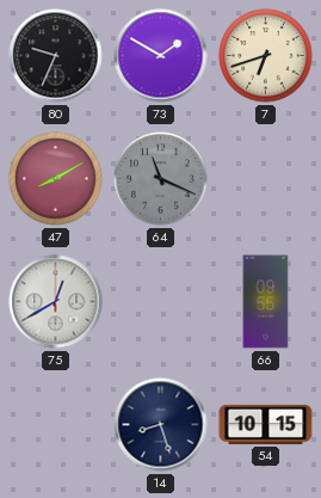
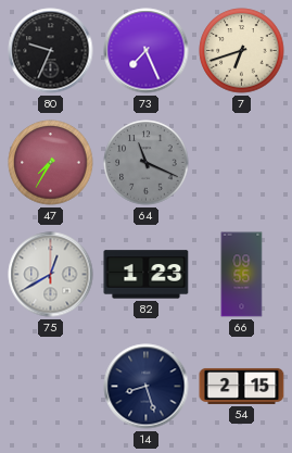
73: 1:50 -> 7:26 (147, 51)
47: 8:10 -> 7:35 (51, 163)
82: none -> 1:23 (147, 275)
54: 10:15 -> 2:15 (242, 386)
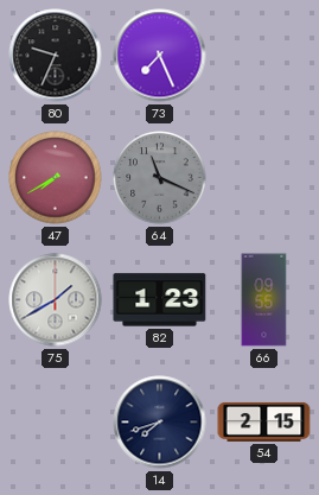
7: 6:42 -> none (242, 51)
47: 7:35 -> 7:40 (56, 178)
75: 12:40 -> 1:40 (56, 300)
14: 8:27 -> 7:42 (160, 423)
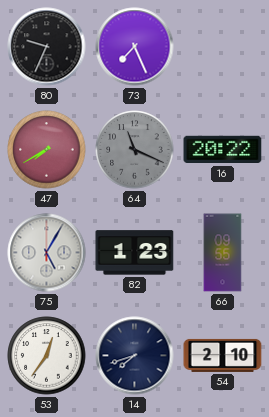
16: none -> 20:22 (223, 150)
75: 1:40 -> 5:05 (47, 253)
53: none -> 12:36 (47, 356)
54: 2:15 -> 2:10 (223, 355)
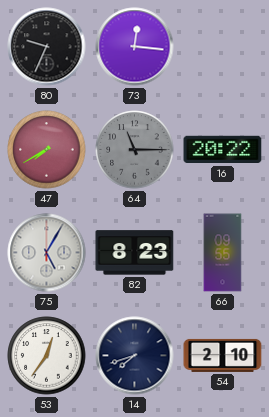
73: 7:26 -> 12:16 (135, 47)
64: 11:19 -> 11:15 (135, 150)
82: 1:23 -> 8:23 (135, 253)
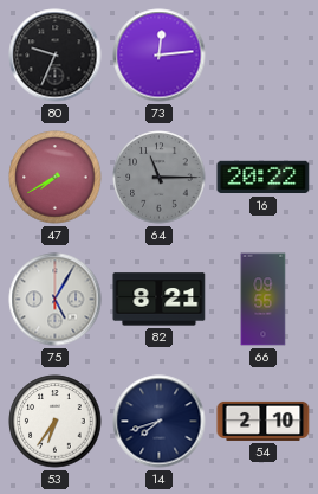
73: 12:16 -> 12:14 (160, 56)
82: 8:23 -> 8:21 (160, 300)
53: 12:36 -> 6:36 (56, 422)
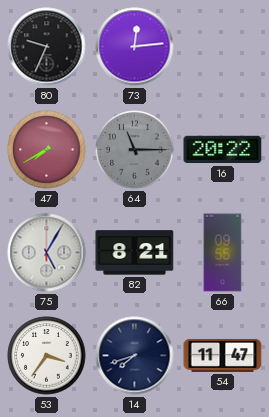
53: 6:36 -> 3:36 (47, 356)
54: 2:10 -> 11:47 (223, 355)
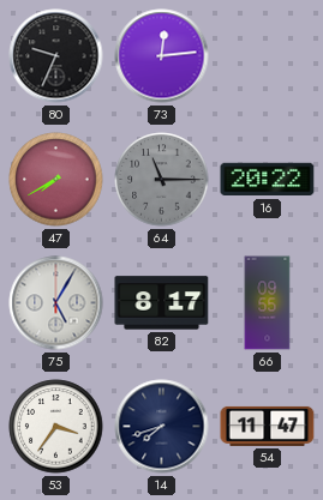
82: 8:21 -> 8:17 (162, 303)
